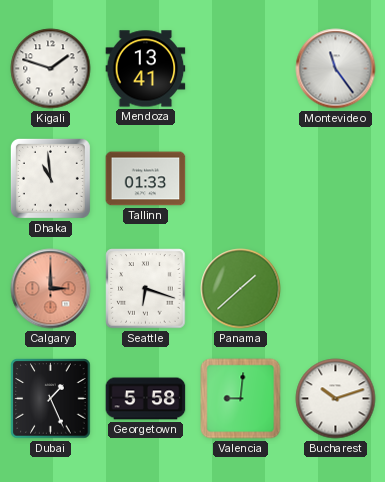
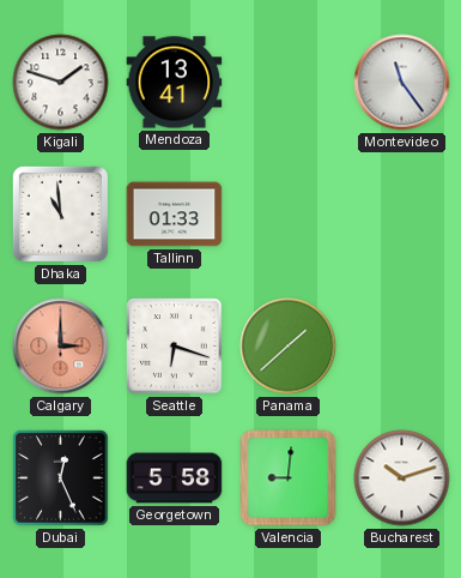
Dubai: 1:26 -> 12:26 (61, 478)
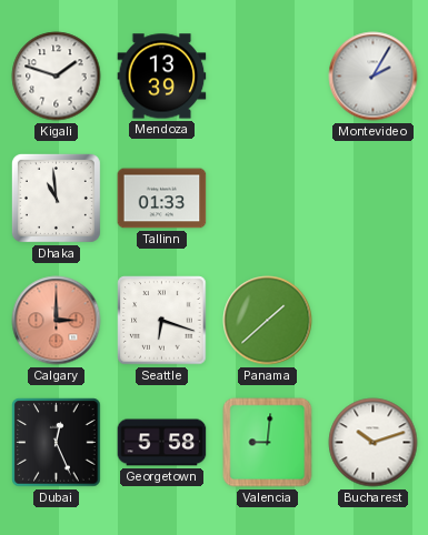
Mendoza: 13:41 -> 13:39 (162, 77)
Montevideo: 11:24 -> 2:05 (374, 77)
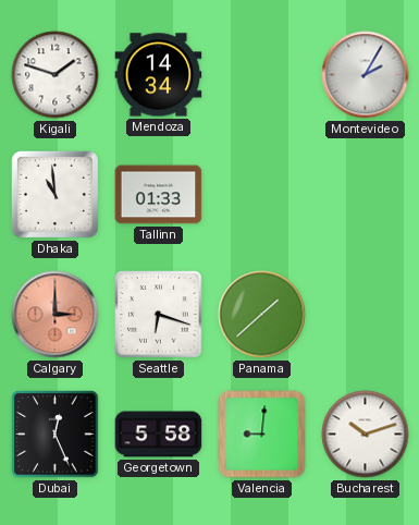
Mendoza: 13:39 -> 14:34 (159, 75)
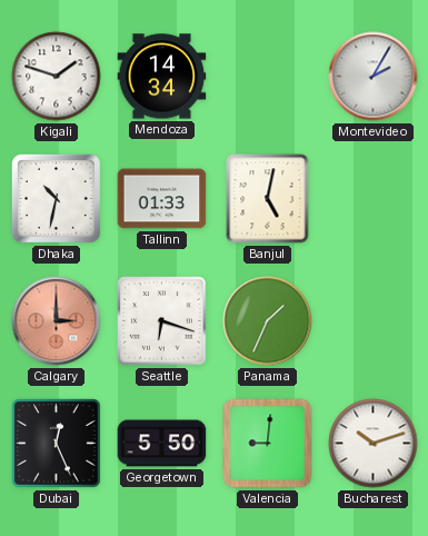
Dhaka: 10:59 -> 10:32 (56, 198)
Banjul: none -> 5:02 (268, 199)
Panama: 1:38 -> 1:34 (268, 321)
Georgetown: 5:58 -> 5:50 (162, 444)
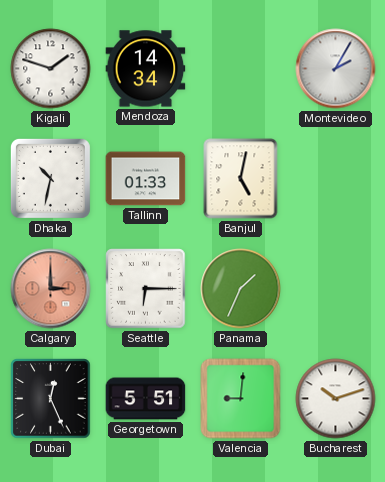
Seattle: 6:18 -> 6:15 (146, 289)
Georgetown: 5:50 -> 5:51 (146, 399)
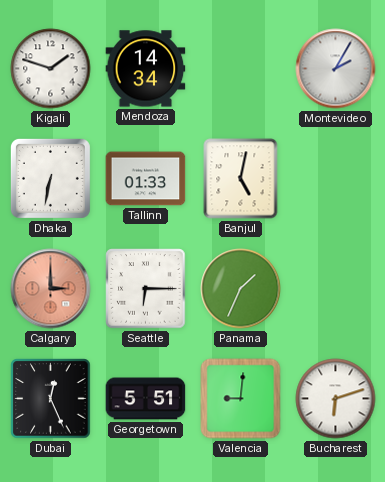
Dhaka: 10:32 -> 6:32 (50, 178)
Bucharest: 10:12 -> 6:12 (336, 399)
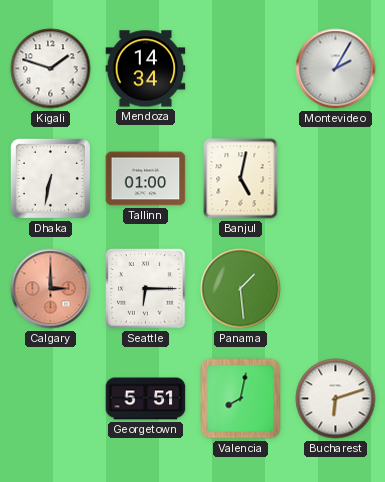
Tallinn: 01:33 -> 01:00 (146, 179)
Panama: 1:34 -> 1:29 (241, 289)
Dubai: 12:26 -> none (51, 399)
Valencia: 9:01 -> 8:02 (241, 399)
